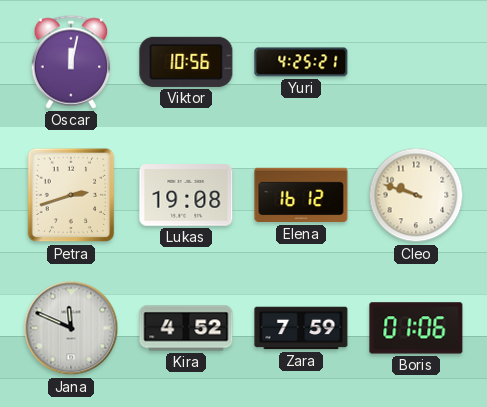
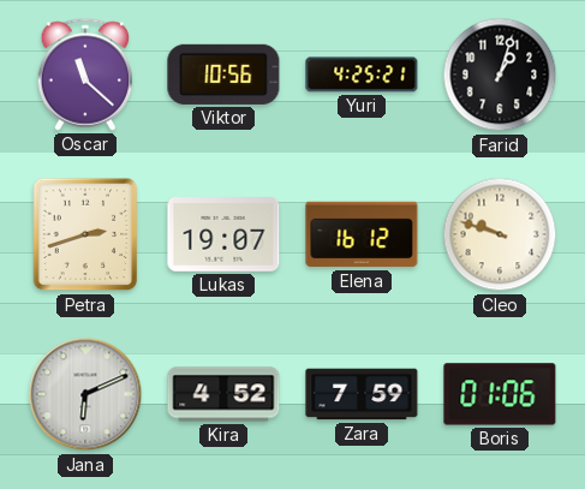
Oscar: 12:02 -> 11:22 (85, 74)
Farid: none -> 1:03 (500, 74)
Lukas: 19:08 -> 19:07 (223, 235)
Jana: 11:49 -> 6:11 (85, 394)
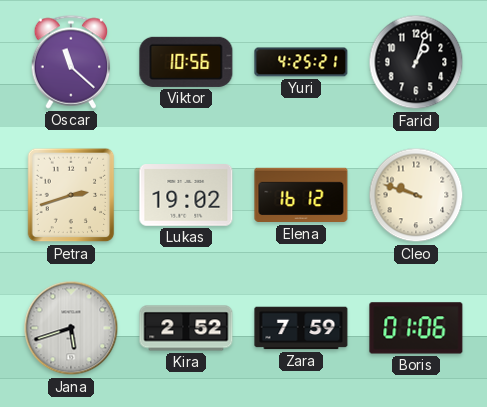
Lukas: 19:07 -> 19:02 (186, 196)
Jana: 6:11 -> 5:42 (71, 328)
Kira: 4:52 -> 2:52 (186, 328)
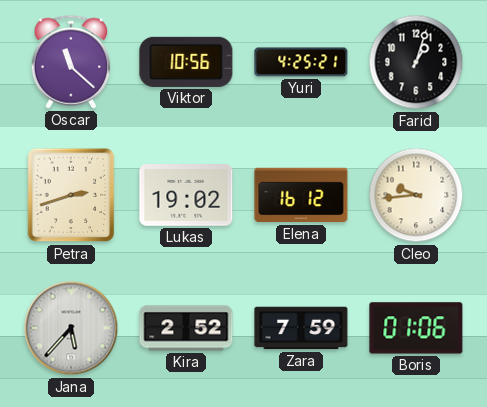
Cleo: 9:48 -> 9:44 (416, 195)
Jana: 5:42 -> 5:37 (71, 328)
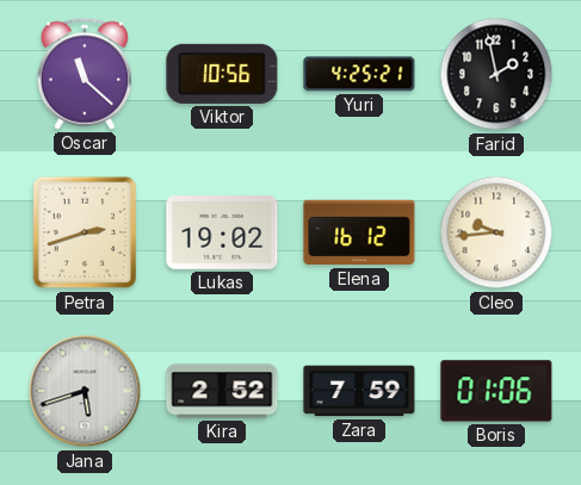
Farid: 1:03 -> 1:58 (496, 74)
Jana: 5:37 -> 5:42 (85, 391)
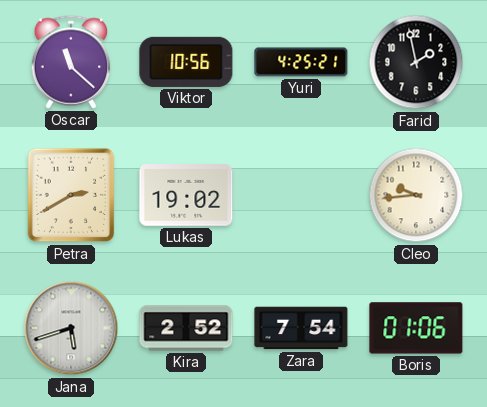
Petra: 2:42 -> 2:40 (71, 195)
Elena: 16:12 -> none (359, 232)
Zara: 7:59 -> 7:54 (301, 328)
